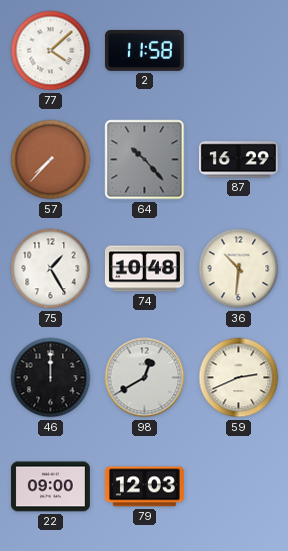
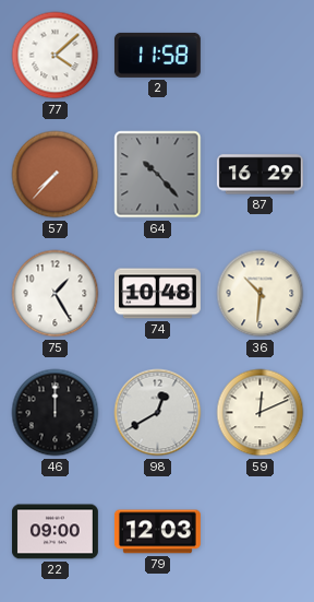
59: 2:41 -> 12:11 (261, 413)
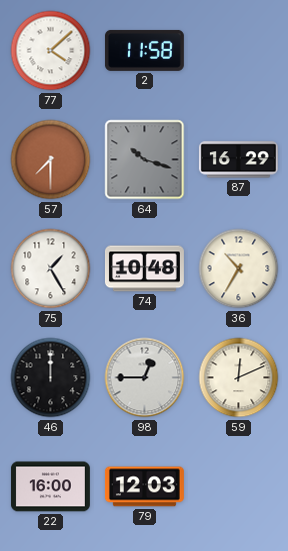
57: 7:37 -> 7:30 (51, 160)
64: 10:23 -> 10:18 (145, 160)
36: 10:31 -> 10:35 (239, 269)
98: 12:40 -> 12:45 (145, 378)
22: 09:00 -> 16:00 (50, 487)
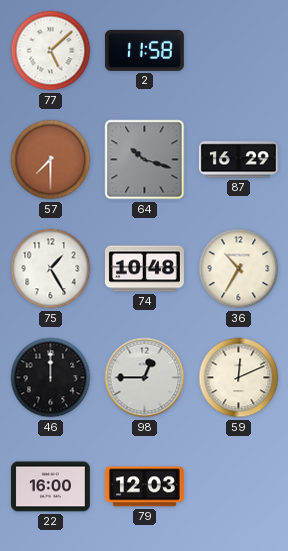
77: 4:08 -> 5:08 (51, 51)
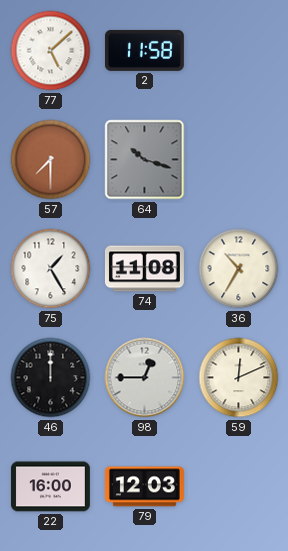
87: 16:29 -> none (238, 160)
74: 10:48 -> 11:08 (144, 269)
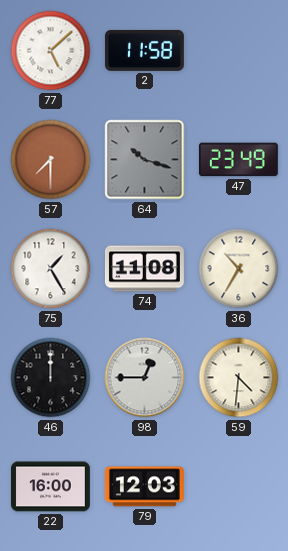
47: none -> 23:49 (238, 160)
59: 12:11 -> 4:31 (239, 378)
